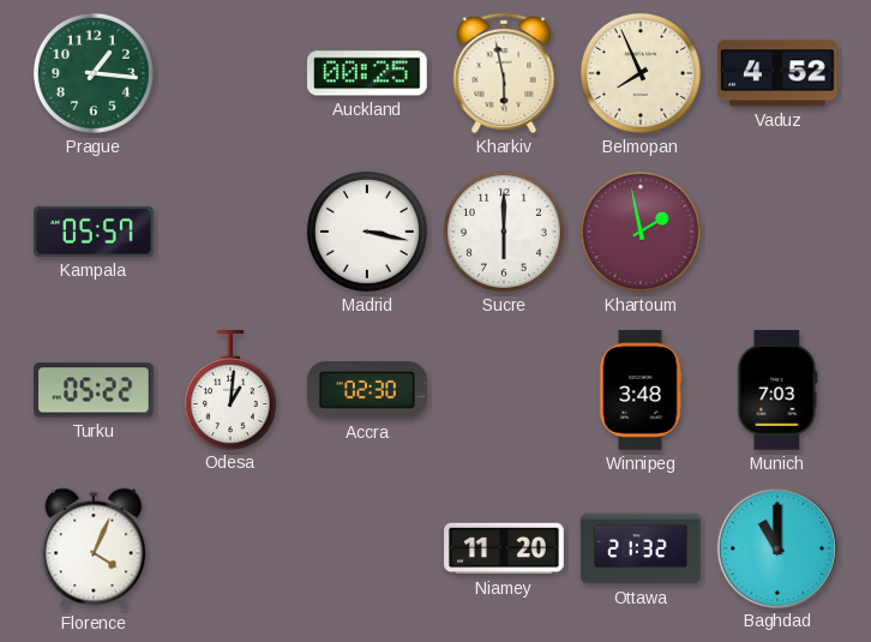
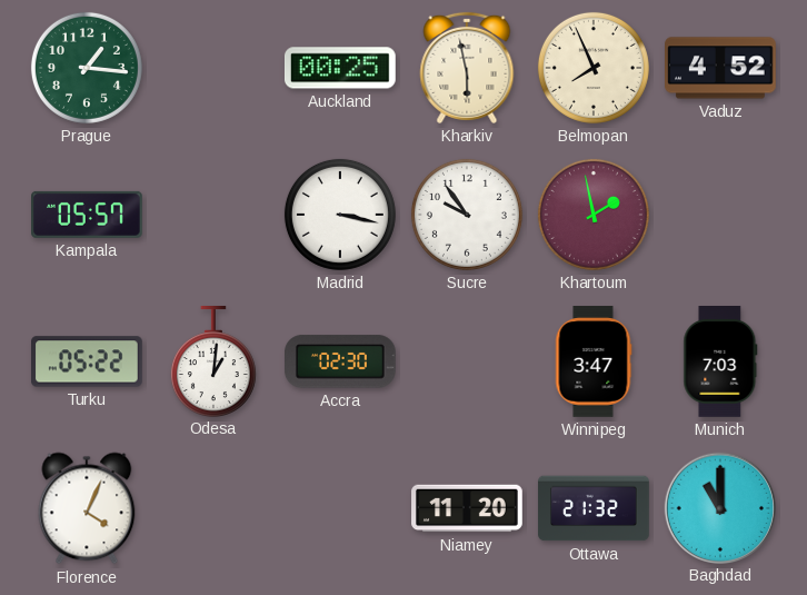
Sucre: 6:00 -> 9:54 (467, 215)
Winnipeg: 3:48 -> 3:47 (594, 361)
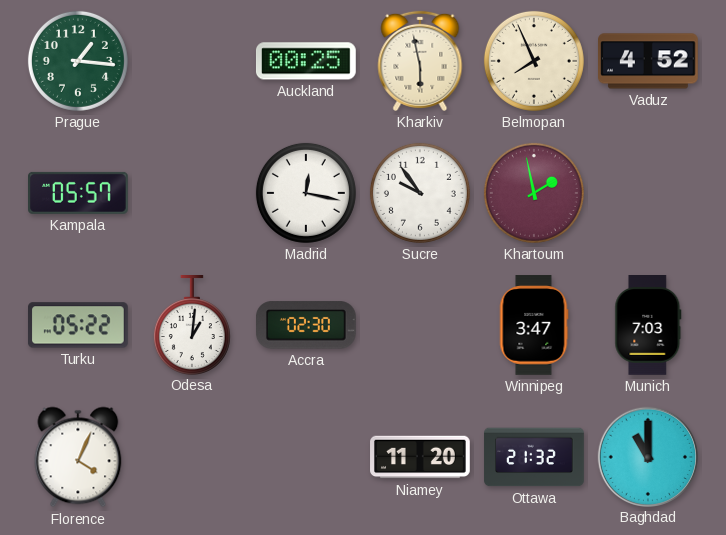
Madrid: 3:17 -> 12:17 (306, 193)
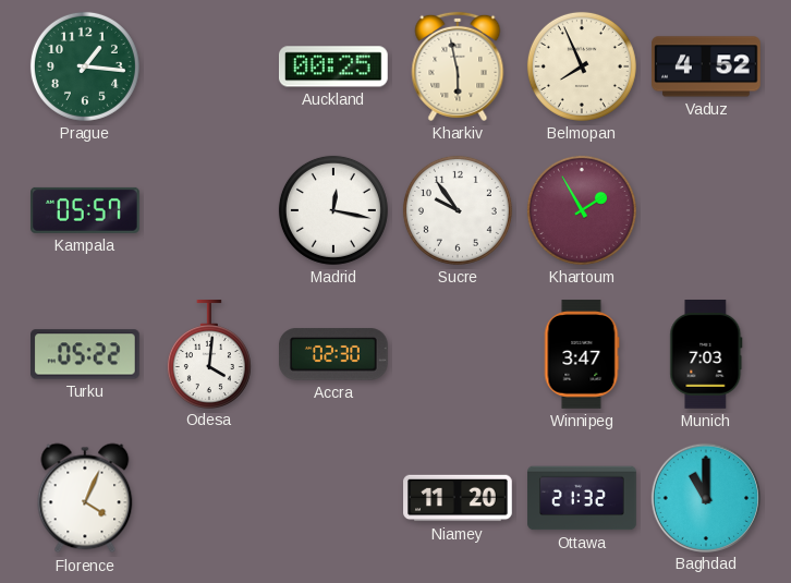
Khartoum: 1:58 -> 1:55 (582, 210)
Odesa: 1:01 -> 4:01 (209, 354)
